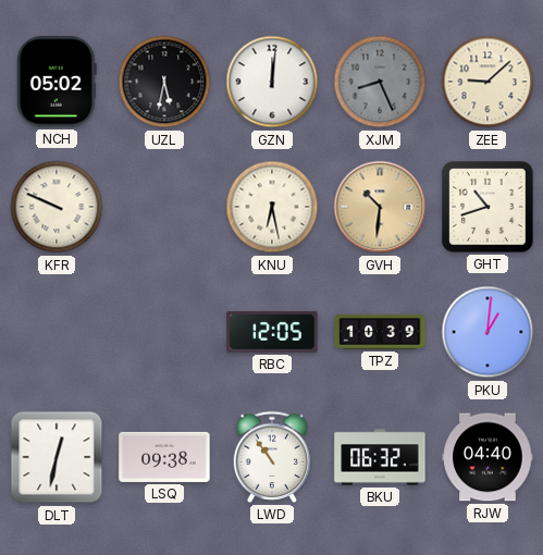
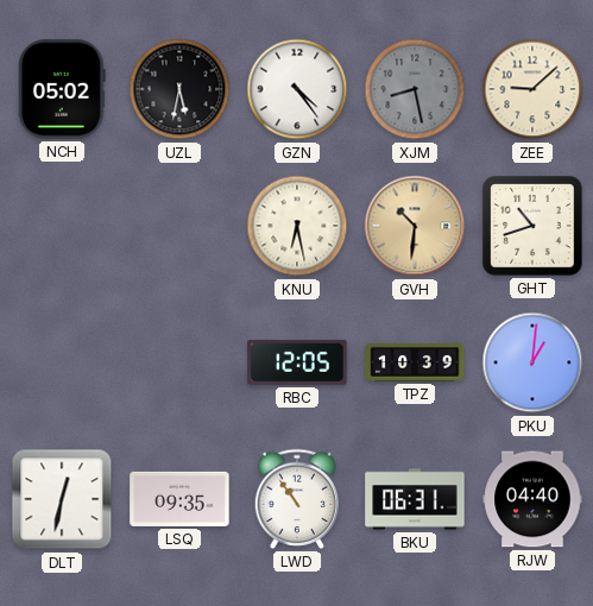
GZN: 12:01 -> 4:24 (297, 89)
XJM: 8:26 -> 8:28 (415, 89)
KFR: 9:49 -> none (57, 207)
LSQ: 09:38 -> 09:35 (179, 499)
BKU: 06:32 -> 06:31 (415, 499)
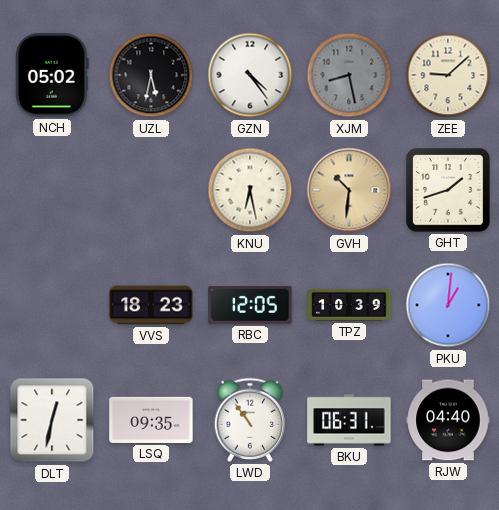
GHT: 10:42 -> 1:42 (448, 190)
VVS: none -> 18:23 (151, 305)
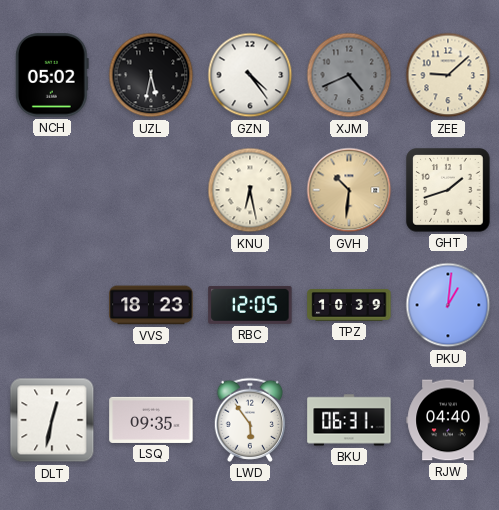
XJM: 8:28 -> 4:41 (349, 75)
LWD: 10:54 -> 5:54 (250, 420)
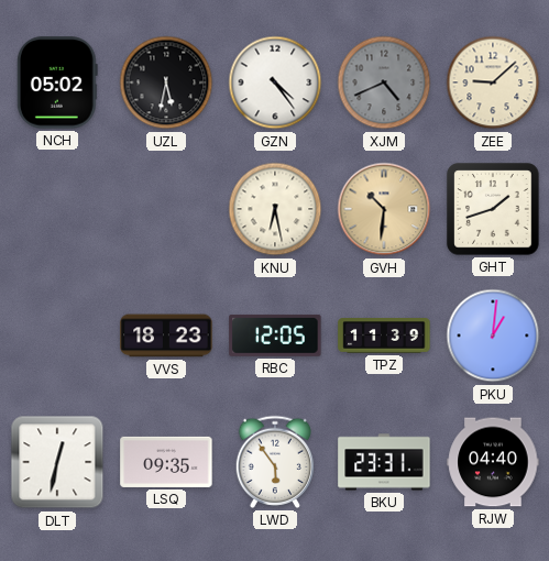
TPZ: 10:39 -> 11:39 (384, 337)
BKU: 06:31 -> 23:31 (384, 462)
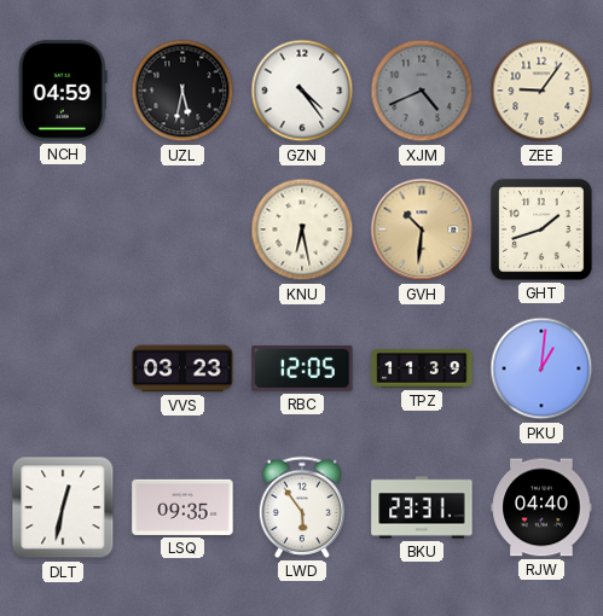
NCH: 05:02 -> 04:59 (63, 91)
ZEE: 9:08 -> 9:06 (541, 91)
VVS: 18:23 -> 03:23 (182, 368)
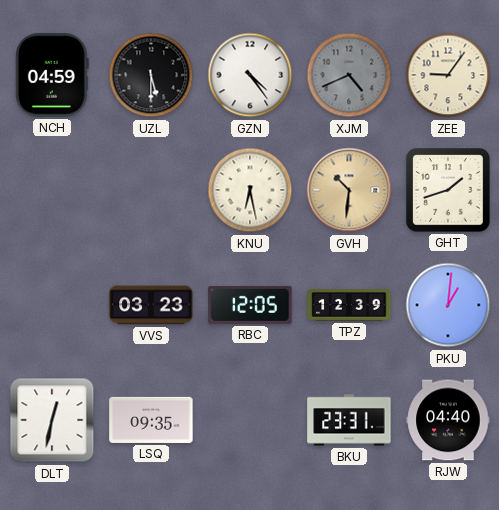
UZL: 5:32 -> 5:30 (151, 75)
TPZ: 11:39 -> 12:39 (349, 306)
LWD: 5:54 -> none (302, 507)
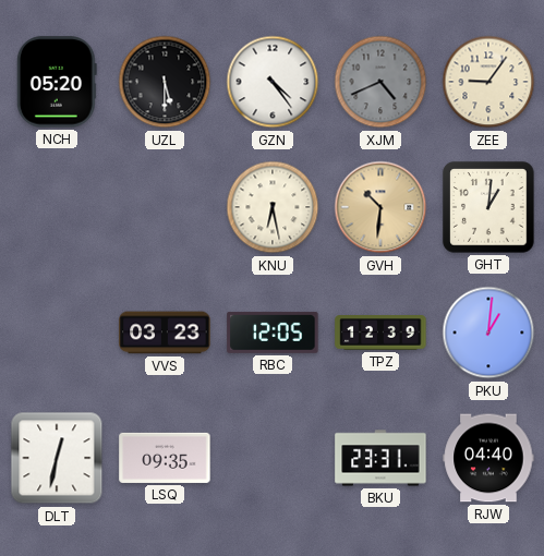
NCH: 04:59 -> 05:20 (57, 82)
GHT: 1:42 -> 1:01 (488, 207)
